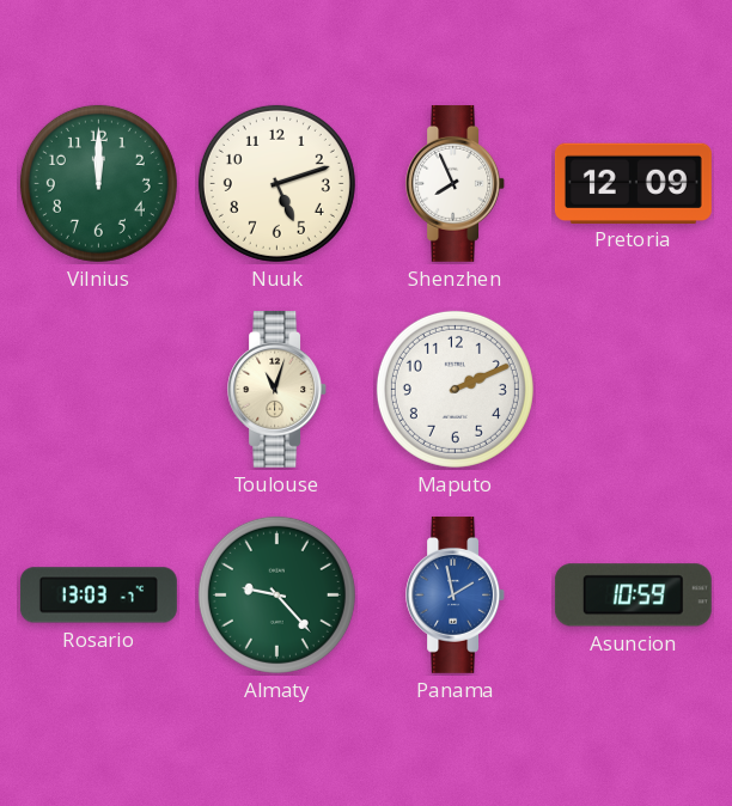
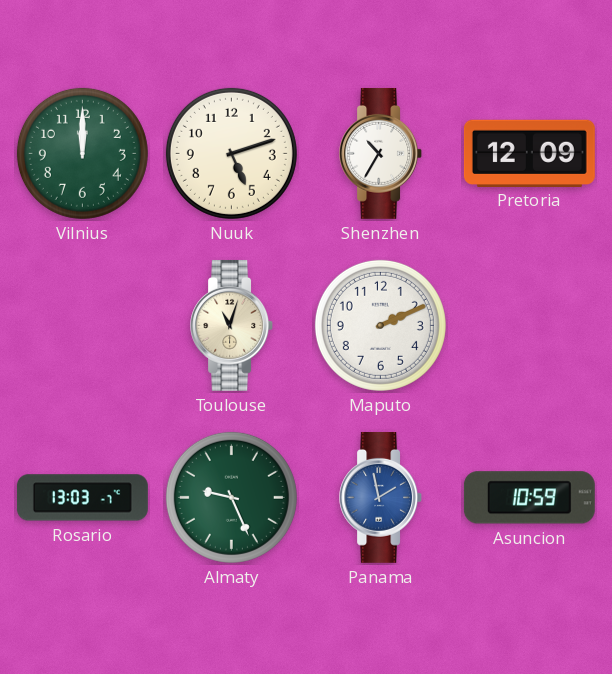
Shenzhen: 7:56 -> 10:35 (381, 153)
Almaty: 9:23 -> 9:26 (231, 497)
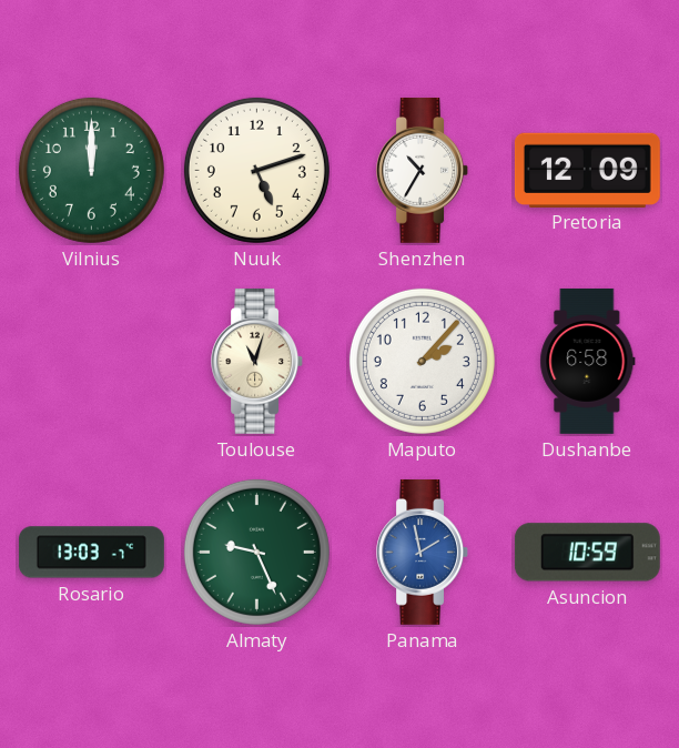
Maputo: 2:11 -> 2:07 (422, 361)
Dushanbe: none -> 6:58 (588, 361)
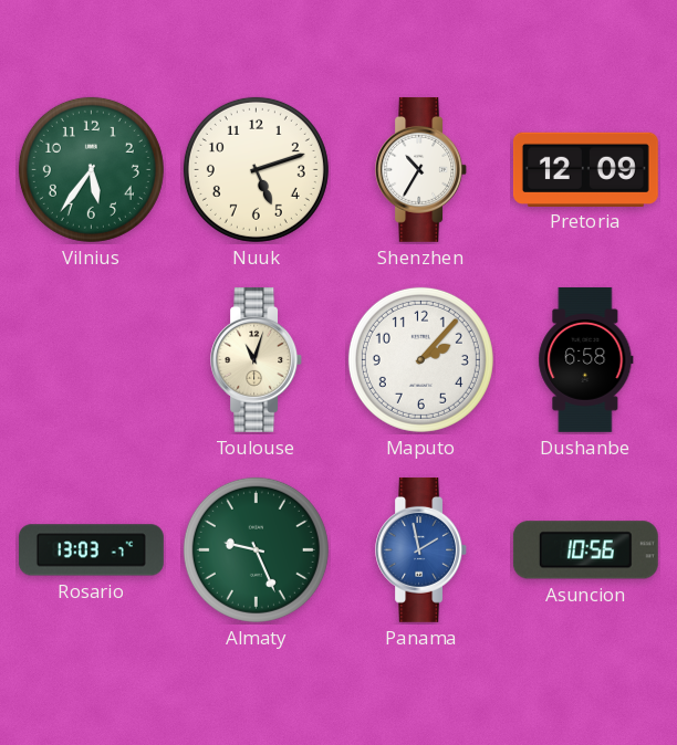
Vilnius: 12:00 -> 5:36 (91, 169)
Asuncion: 10:59 -> 10:56 (585, 550)
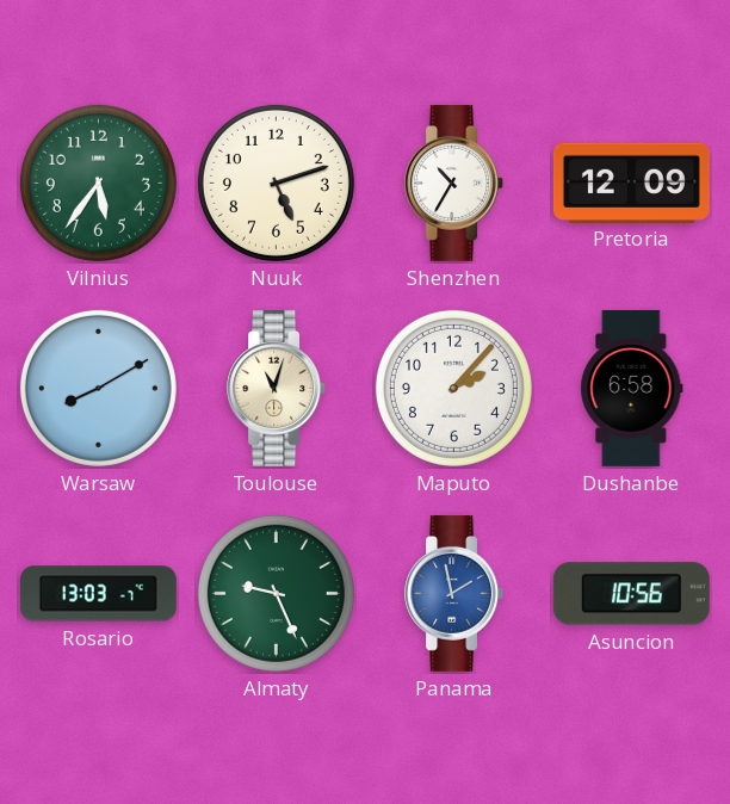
Warsaw: none -> 8:10 (98, 388)
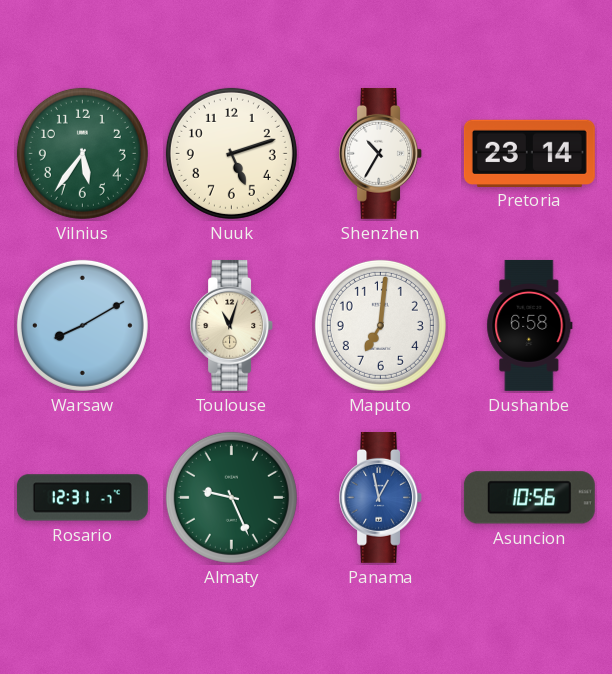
Pretoria: 12:09 -> 23:14 (529, 153)
Maputo: 2:07 -> 7:01 (380, 325)
Rosario: 13:03 -> 12:31 (82, 498)
Panama: 1:58 -> 12:58 (381, 497)
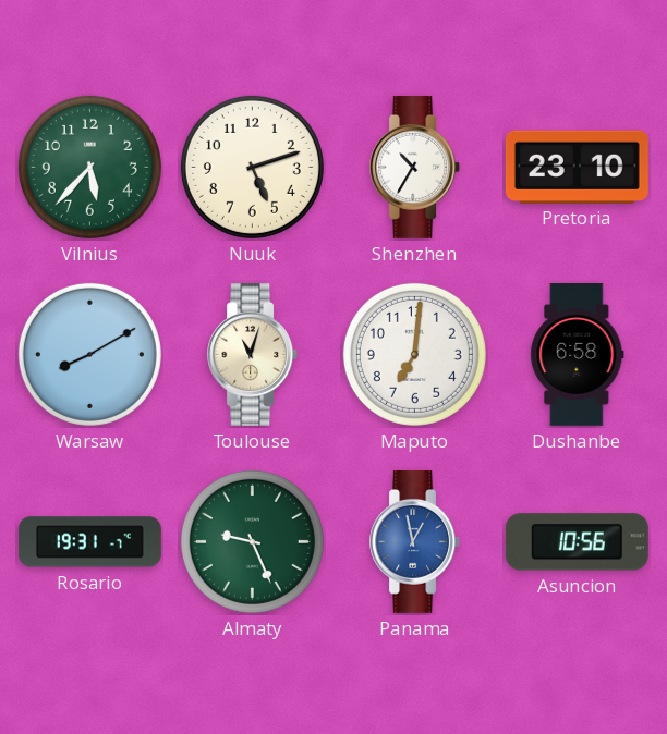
Vilnius: 5:36 -> 5:37 (89, 167)
Pretoria: 23:14 -> 23:10 (577, 167)
Rosario: 12:31 -> 19:31 (89, 542)
